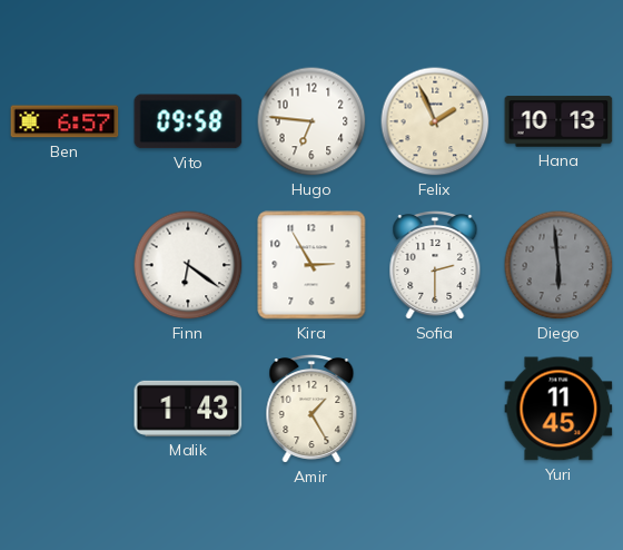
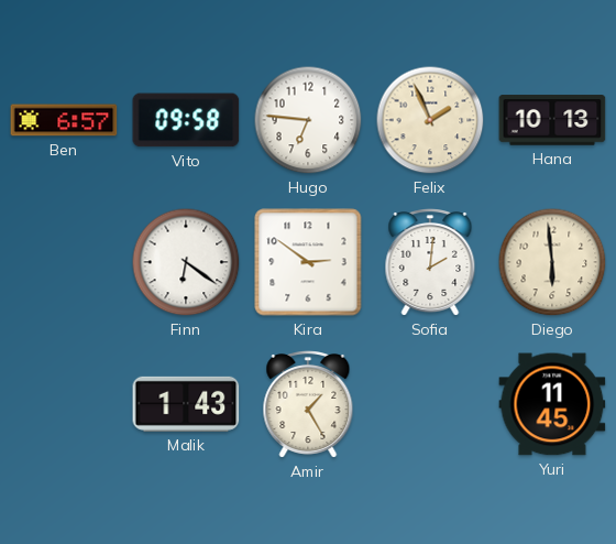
Kira: 2:55 -> 2:51 (308, 262)
Sofia: 2:30 -> 2:01 (430, 263)
Diego dial: grey -> cream (552, 262)
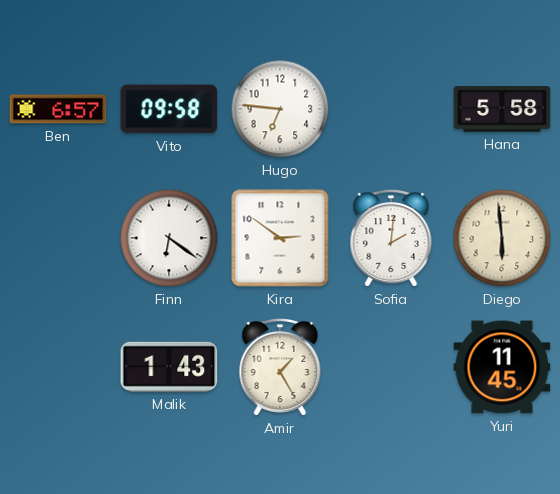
Felix: 1:56 -> none (430, 120)
Hana: 10:13 -> 5:58 (502, 109)
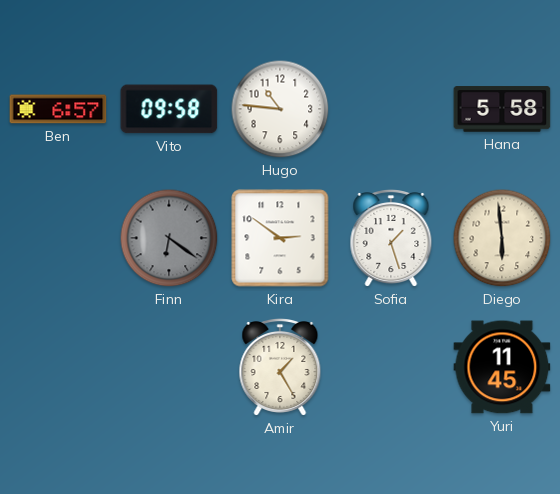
Hugo: 6:46 -> 10:46 (280, 109)
Finn dial: white -> grey (169, 238)
Sofia: 2:01 -> 1:27 (391, 239)
Malik: 1:43 -> none (169, 367)
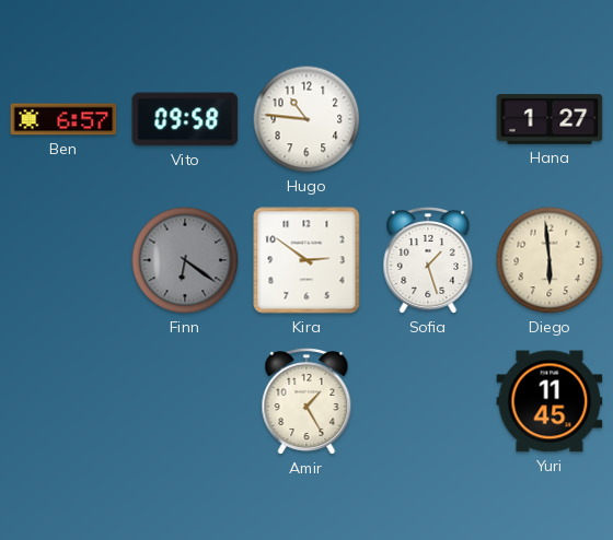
Hana: 5:58 -> 1:27 (550, 119)
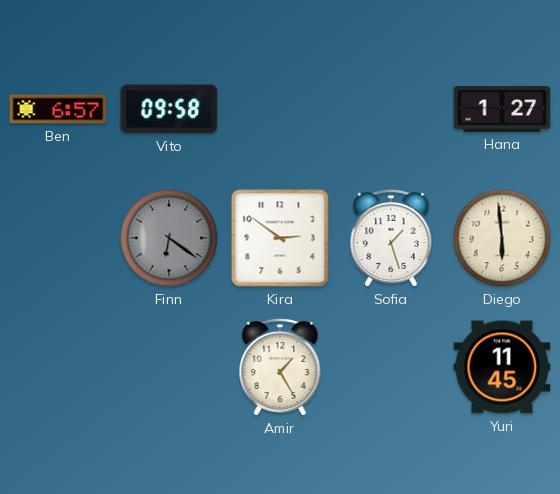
Hugo: 10:46 -> none (307, 119)
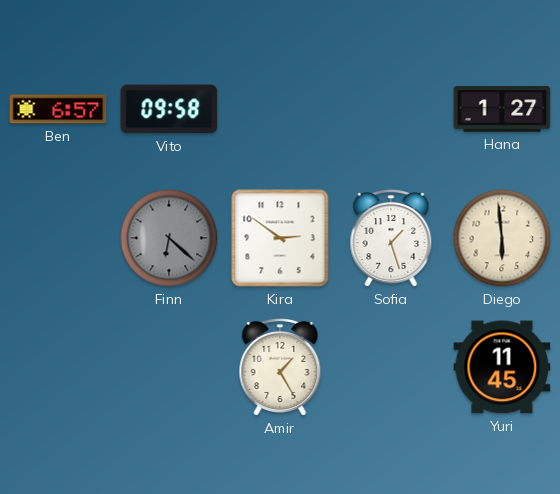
Finn: 6:21 -> 6:22 (169, 238)
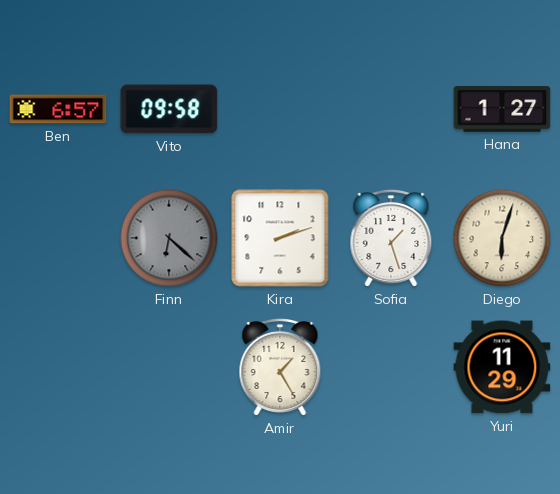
Kira: 2:51 -> 2:12 (280, 238)
Diego: 5:59 -> 6:03 (502, 238)
Yuri: 11:45 -> 11:29 (502, 367)
